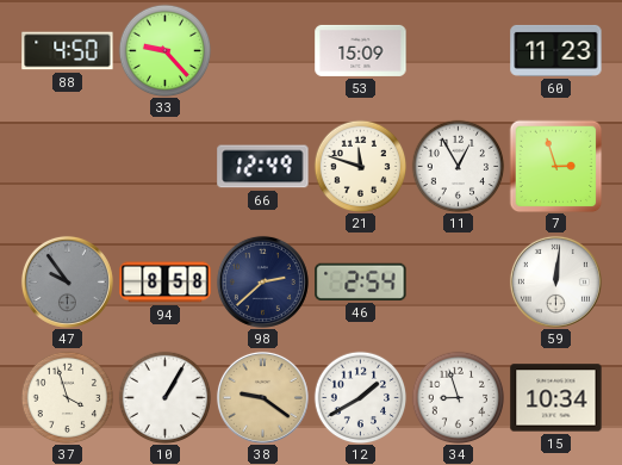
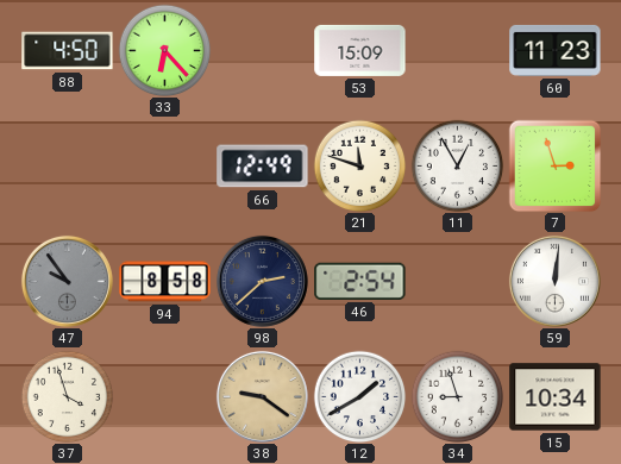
33: 9:23 -> 6:23 (164, 50)
10: 1:05 -> none (164, 397)
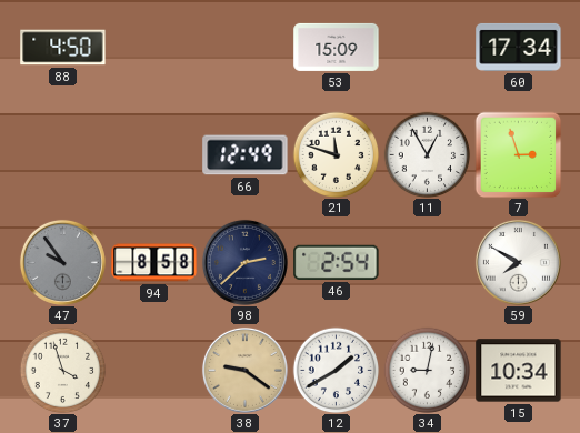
33: 6:23 -> none (164, 50)
60: 11:23 -> 17:34 (519, 47)
59: 12:01 -> 7:50 (518, 262)
34: 8:57 -> 9:02 (427, 370)
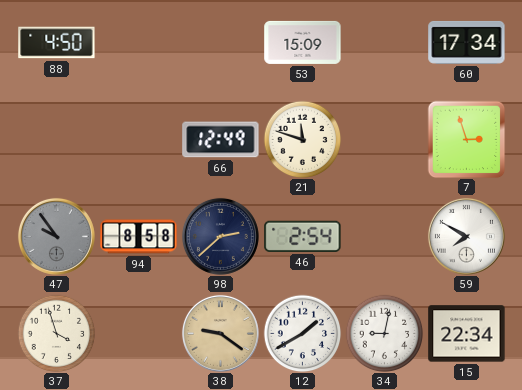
11: 12:55 -> none (427, 154)
15: 10:34 -> 22:34 (467, 334)
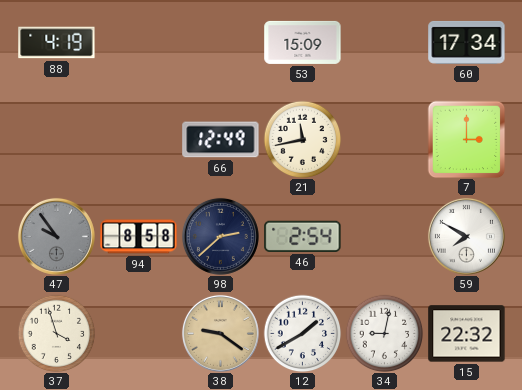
88: 4:50 -> 4:19 (57, 43)
21: 11:48 -> 11:43 (302, 139)
7: 2:57 -> 3:00 (466, 139)
15: 22:34 -> 22:32 (467, 334)
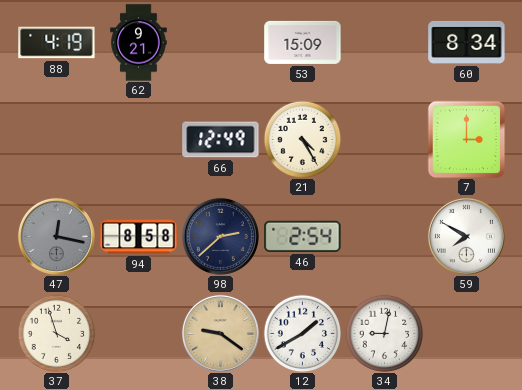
62: none -> 9:21 (139, 43)
60: 17:34 -> 8:34 (467, 42)
21: 11:43 -> 4:25 (302, 139)
47: 9:54 -> 12:17 (56, 236)
15: 22:32 -> none (467, 334)
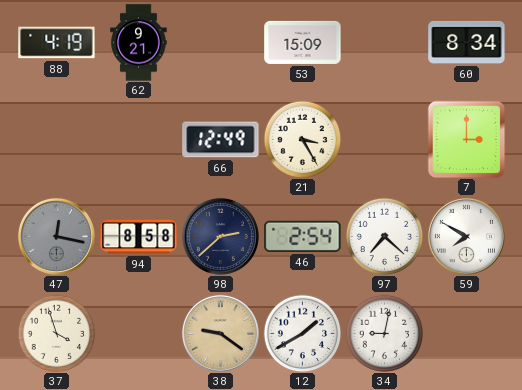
21: 4:25 -> 3:25 (302, 139)
97: none -> 7:22 (384, 236)
